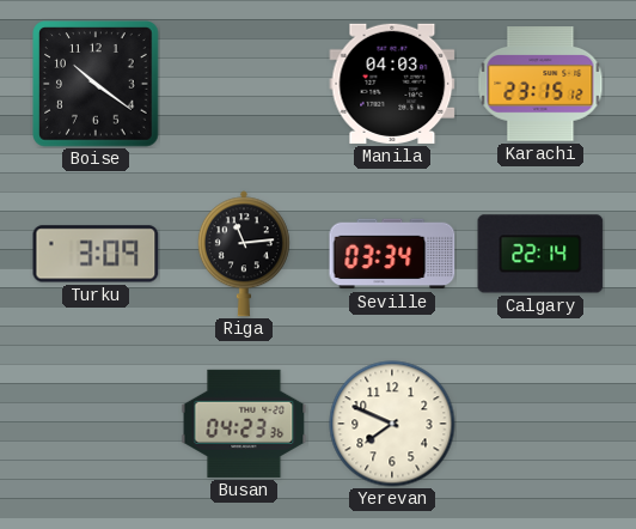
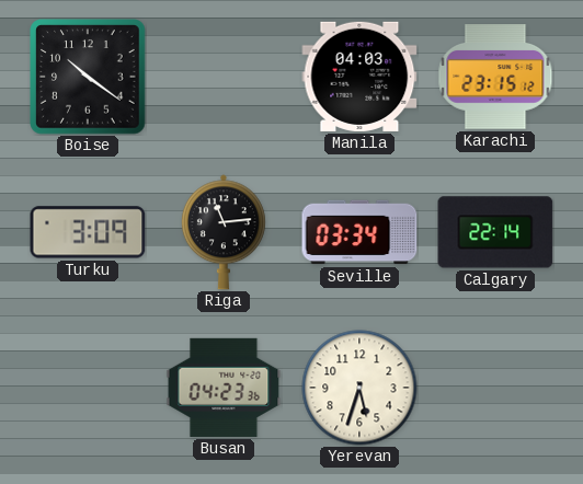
Yerevan: 7:49 -> 5:33 (359, 388)
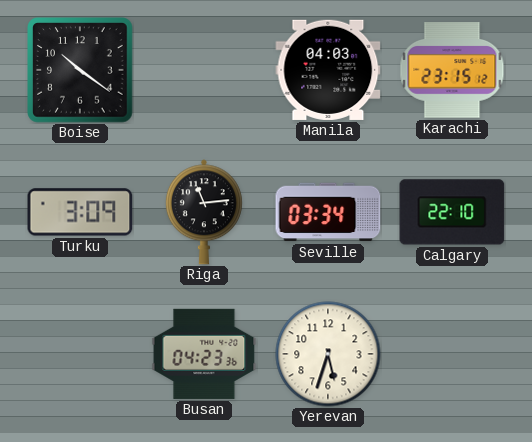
Calgary: 22:14 -> 22:10 (452, 212)
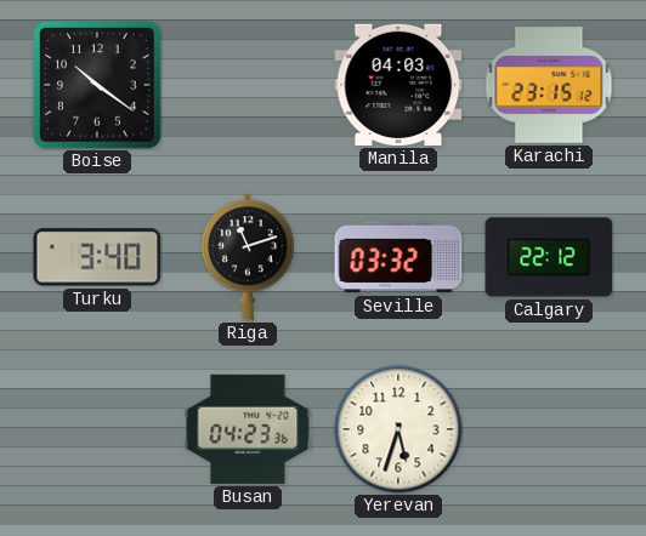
Turku: 3:09 -> 3:40 (97, 257)
Riga: 11:14 -> 11:12 (248, 257)
Seville: 03:34 -> 03:32 (398, 257)
Calgary: 22:10 -> 22:12 (549, 257)
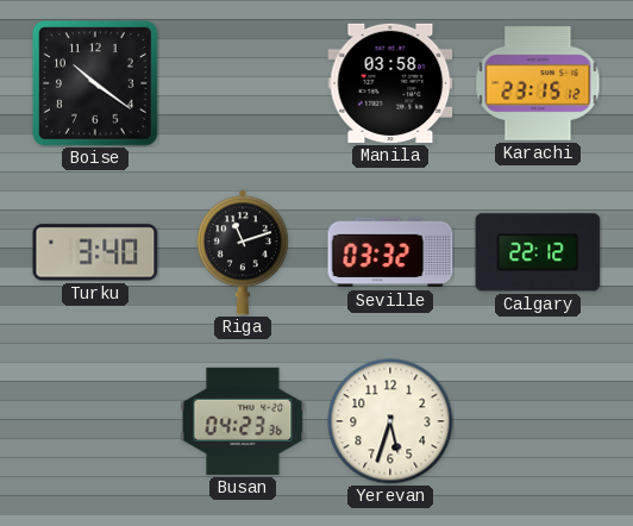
Manila: 04:03 -> 03:58 (390, 83)
